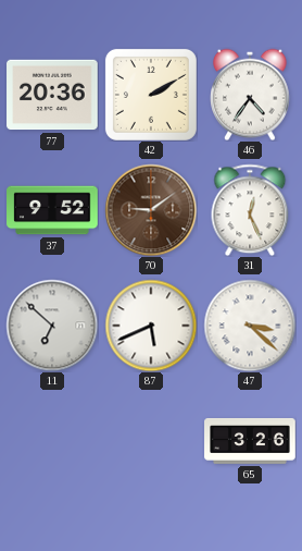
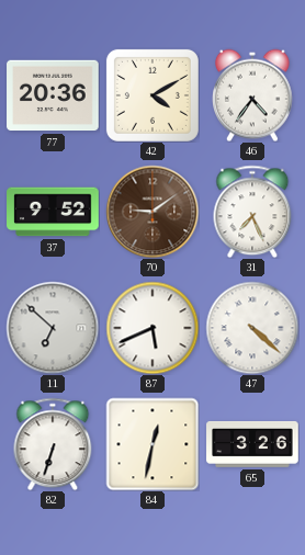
42: 2:10 -> 4:10 (152, 95)
31: 12:26 -> 7:26 (252, 212)
47: 3:22 -> 4:22 (252, 328)
82: none -> 6:33 (53, 444)
84: none -> 12:32 (152, 444)
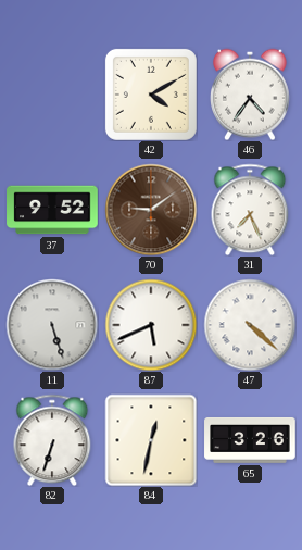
77: 20:36 -> none (53, 95)
11: 6:52 -> 5:27 (52, 325)
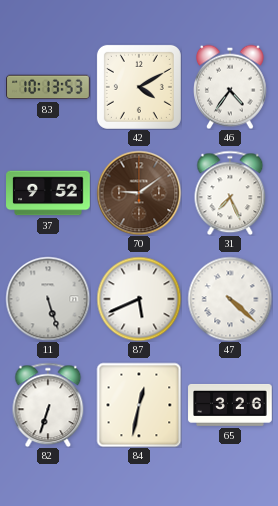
83: none -> 10:13 (48, 87)
